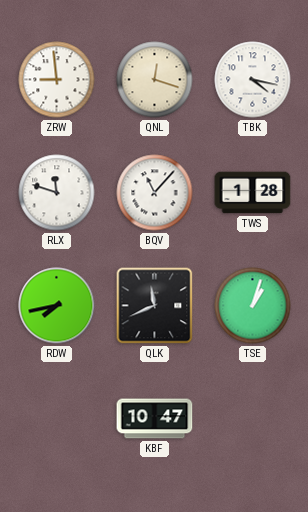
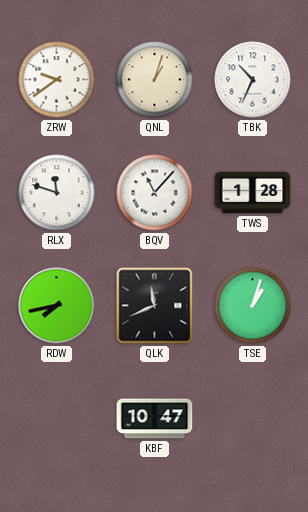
ZRW: 8:59 -> 9:39 (57, 80)
QNL: 12:18 -> 1:03 (155, 80)
TBK: 4:17 -> 10:34 (253, 80)
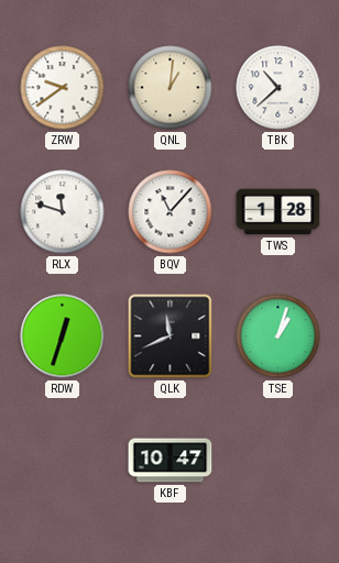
QNL: 1:03 -> 1:01 (171, 88)
TBK: 10:34 -> 10:38 (278, 88)
RDW: 7:43 -> 12:33 (63, 336)
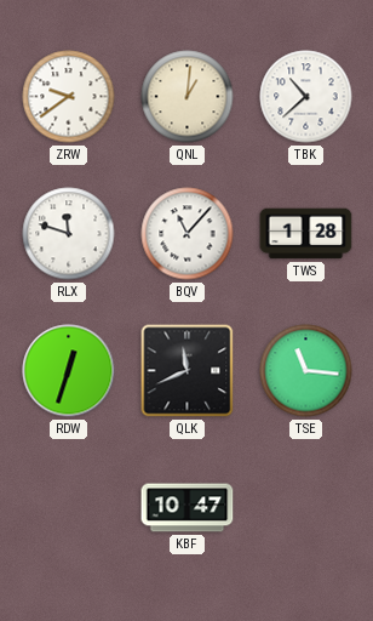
TSE: 1:03 -> 11:16 (306, 371)
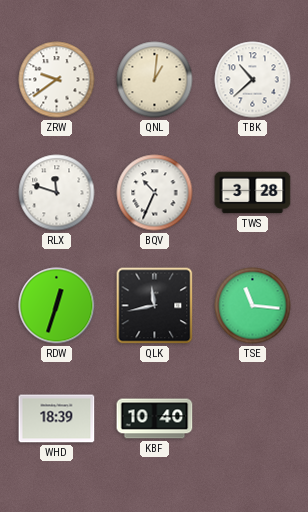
BQV: 11:07 -> 10:34 (155, 193)
TWS: 1:28 -> 3:28 (253, 193)
QLK: 11:41 -> 11:43 (155, 306)
WHD: none -> 18:39 (57, 419)
KBF: 10:47 -> 10:40 (155, 419)
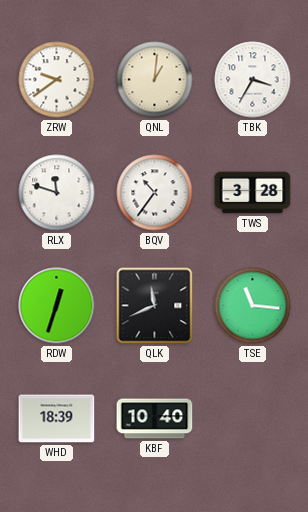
TBK: 10:38 -> 3:35 (253, 80)
BQV: 10:34 -> 10:36 (155, 193)
QLK: 11:43 -> 11:41 (155, 306)
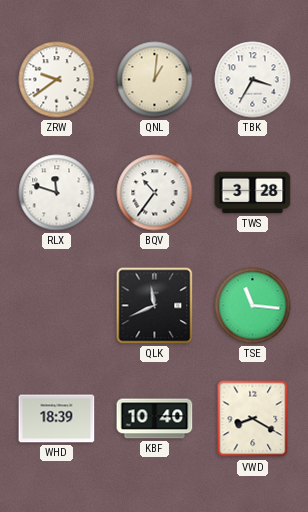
RDW: 12:33 -> none (57, 306)
VWD: none -> 8:20 (253, 419)
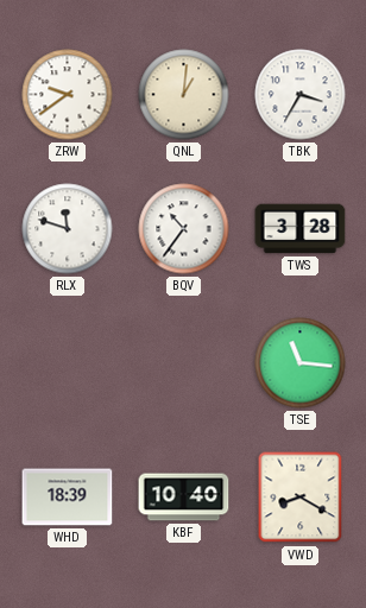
QLK: 11:41 -> none (155, 306)
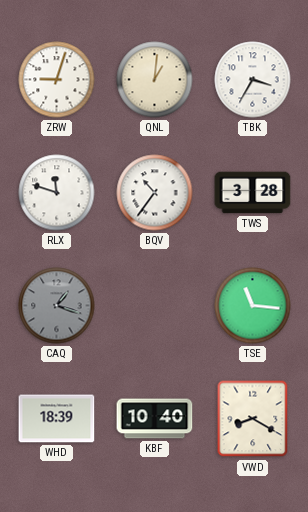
ZRW: 9:39 -> 9:03 (57, 80)
CAQ: none -> 1:18 (57, 306)
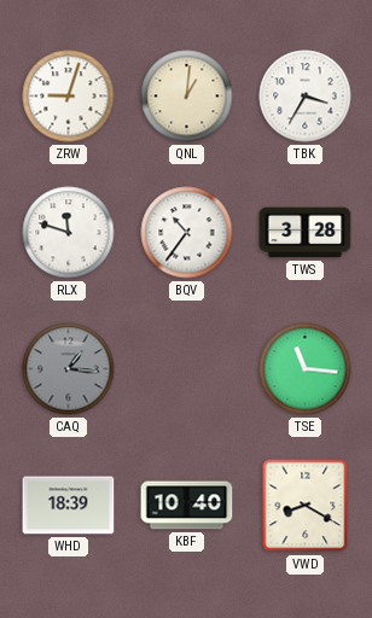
CAQ: 1:18 -> 1:16 (69, 369)
